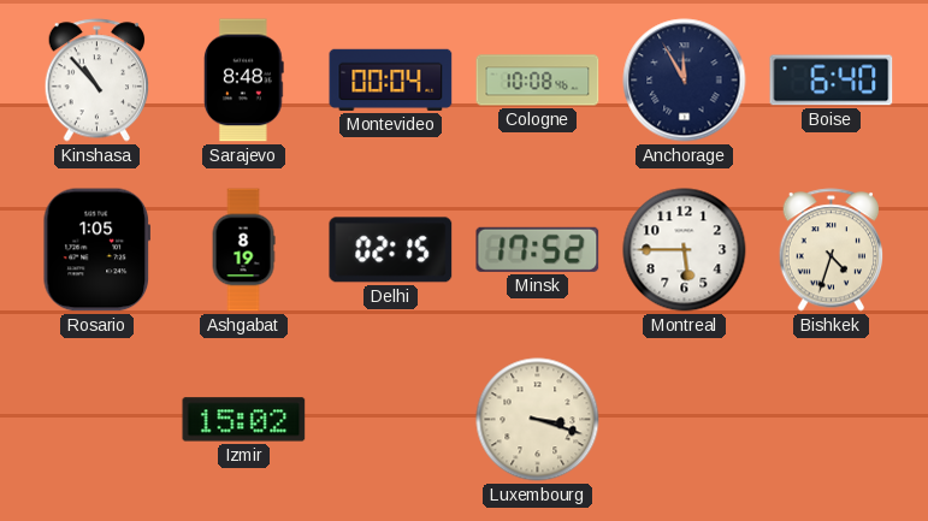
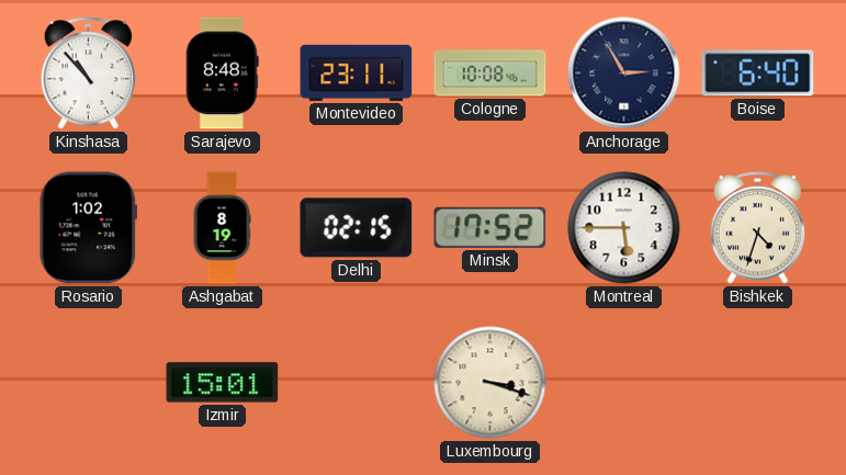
Montevideo: 00:04 -> 23:11 (357, 72)
Anchorage: 11:55 -> 2:55 (624, 73)
Rosario: 1:05 -> 1:02 (88, 228)
Izmir: 15:02 -> 15:01 (223, 383)
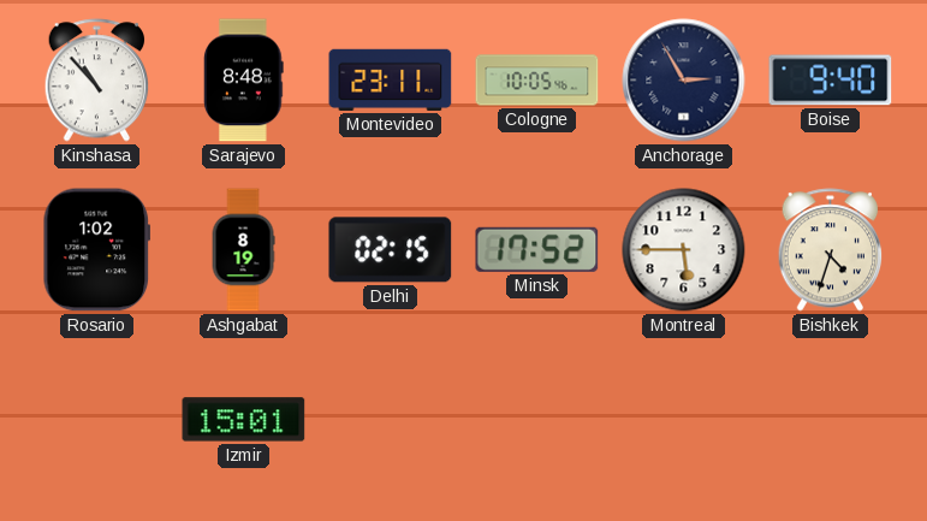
Cologne: 10:08 -> 10:05 (537, 81)
Boise: 6:40 -> 9:40 (831, 81)
Luxembourg: 3:18 -> none (490, 383)
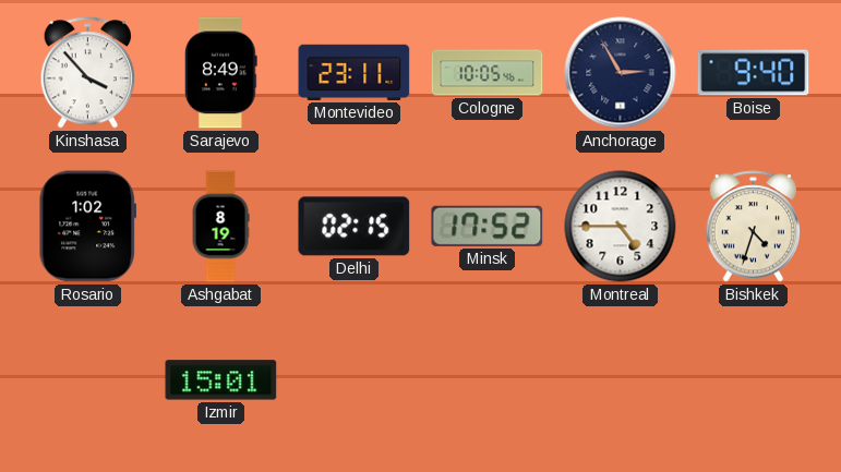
Kinshasa: 10:53 -> 3:53 (88, 73)
Sarajevo: 8:48 -> 8:49 (221, 73)
Montreal: 5:45 -> 4:45 (621, 227)
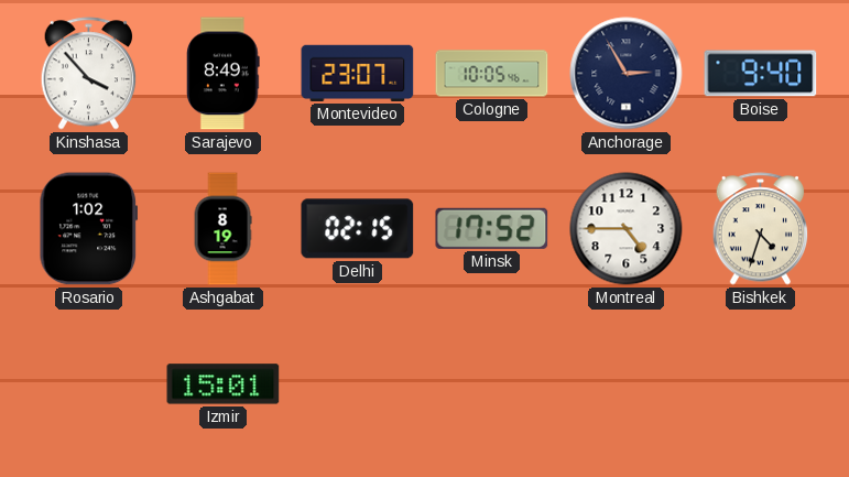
Montevideo: 23:11 -> 23:07 (358, 73)
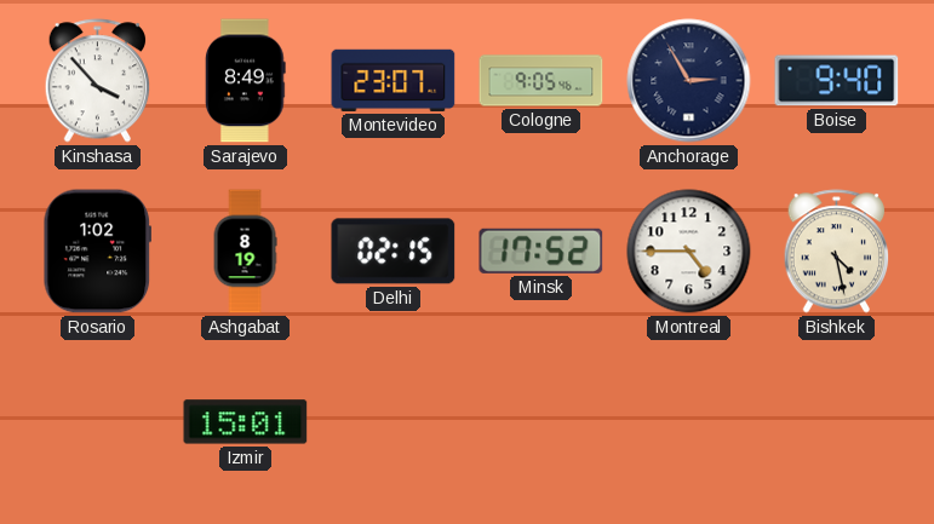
Cologne: 10:05 -> 9:05 (542, 81)
Bishkek: 4:33 -> 4:28 (837, 252)
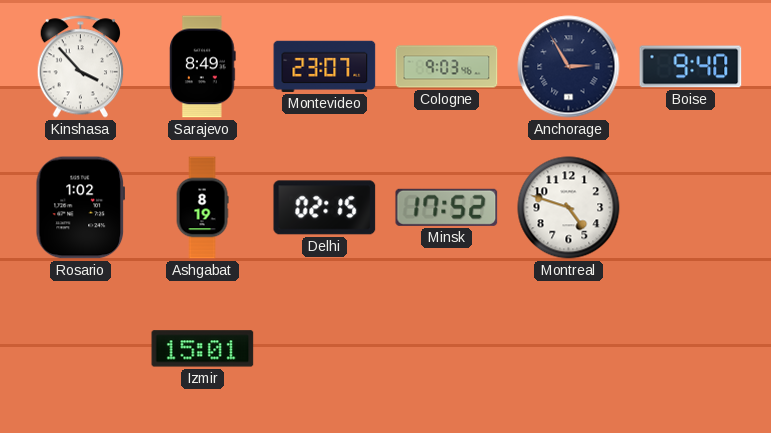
Cologne: 9:05 -> 9:03 (447, 67)
Montreal: 4:45 -> 4:48 (569, 208)
Bishkek: 4:28 -> none (837, 252)
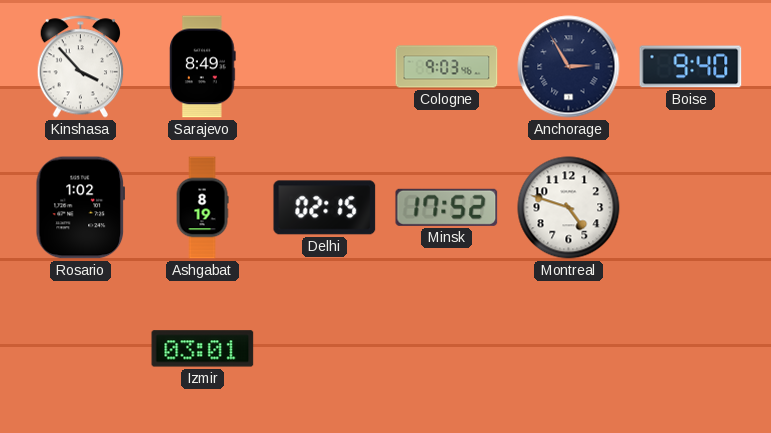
Montevideo: 23:07 -> none (325, 66)
Izmir: 15:01 -> 03:01 (203, 349)
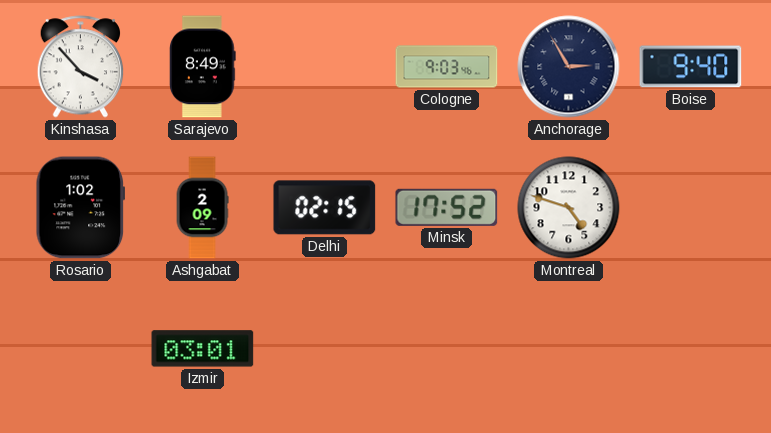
Ashgabat: 8:19 -> 2:09 (202, 208)
